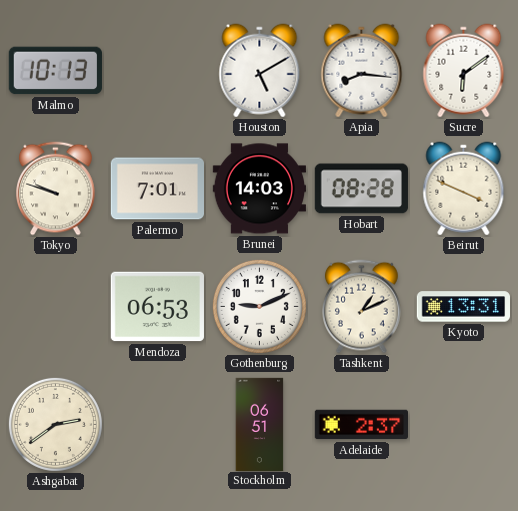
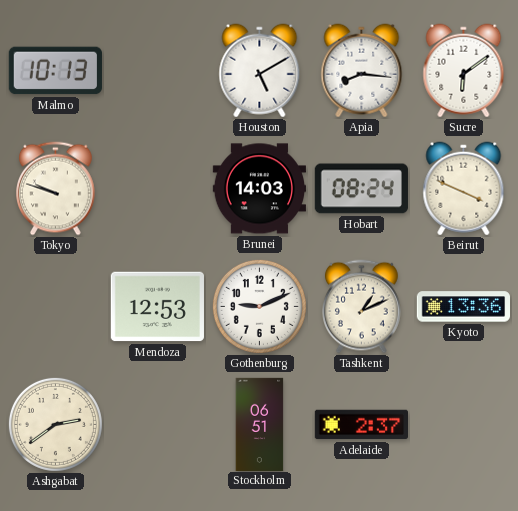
Palermo: 7:01 -> none (157, 189)
Hobart: 08:28 -> 08:24 (361, 189)
Mendoza: 06:53 -> 12:53 (157, 307)
Kyoto: 13:31 -> 13:36 (463, 307)
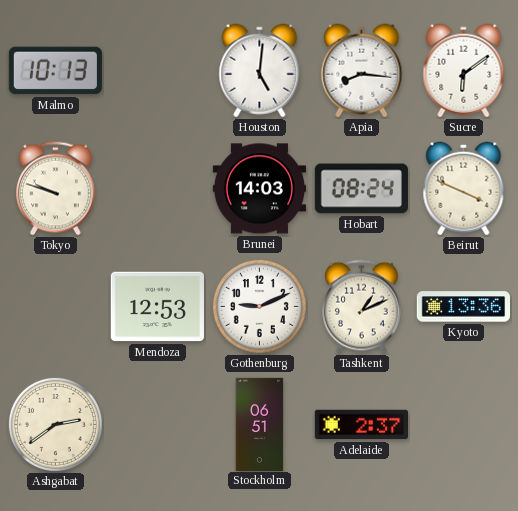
Houston: 5:10 -> 5:01 (260, 71)
